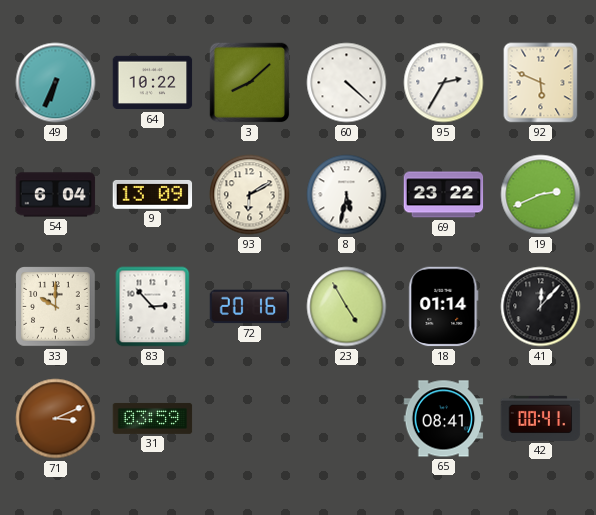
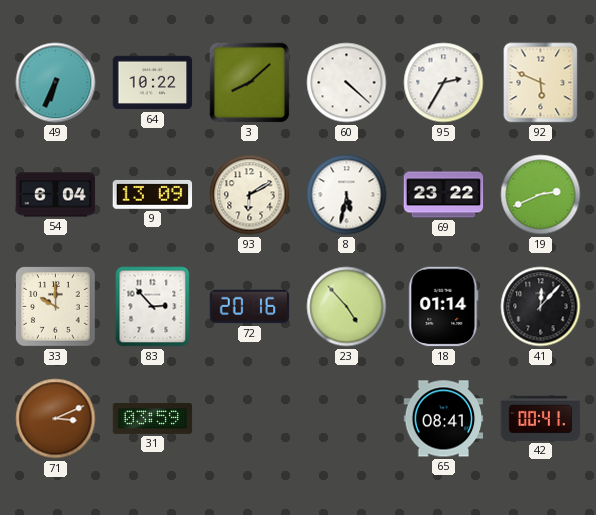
23: 4:55 -> 4:53 (347, 307)
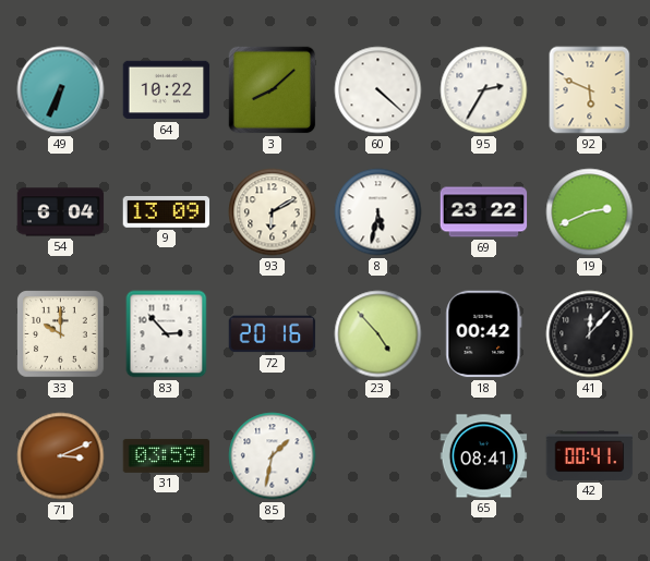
18: 01:14 -> 00:42 (484, 334)
85: none -> 1:32 (273, 456)
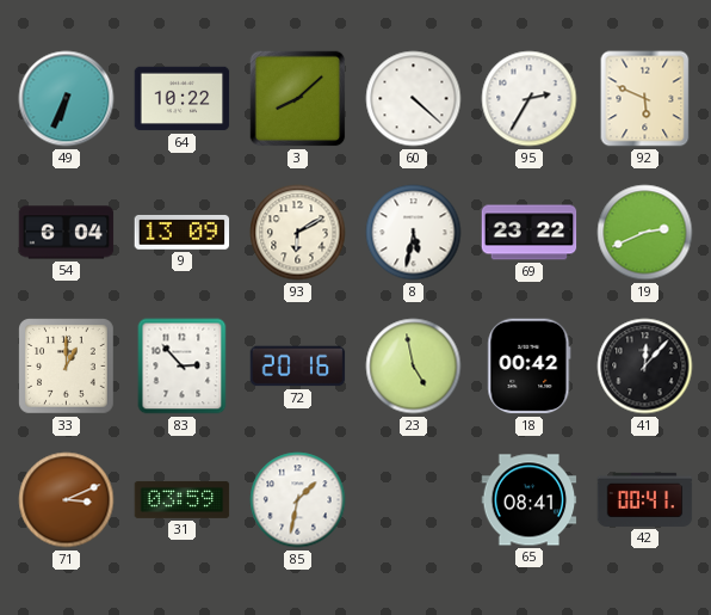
33: 10:00 -> 1:00 (67, 367)
23: 4:53 -> 4:58 (414, 367)
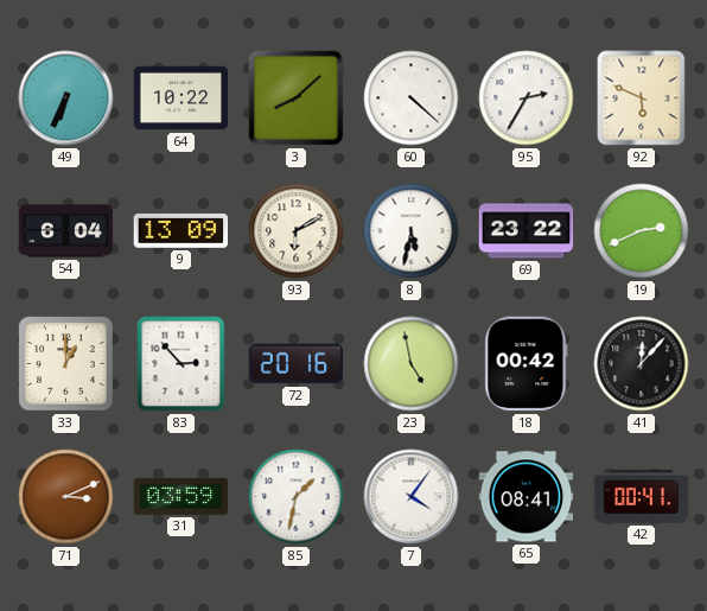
7: none -> 4:06 (412, 497)
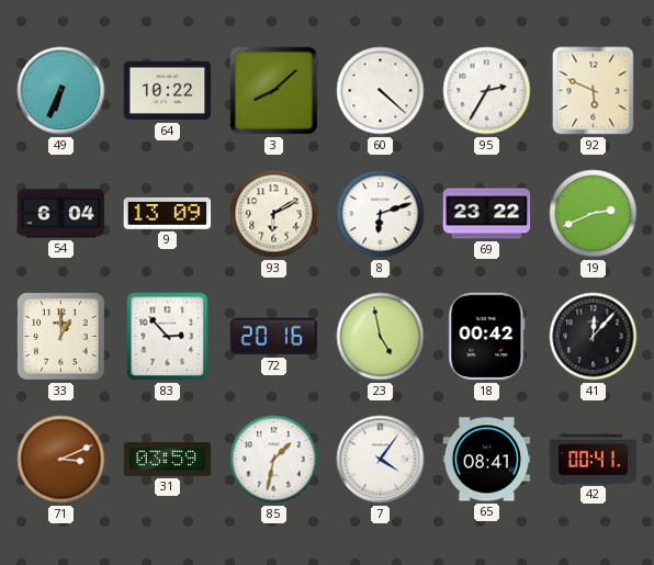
8: 5:32 -> 6:12 (381, 214)
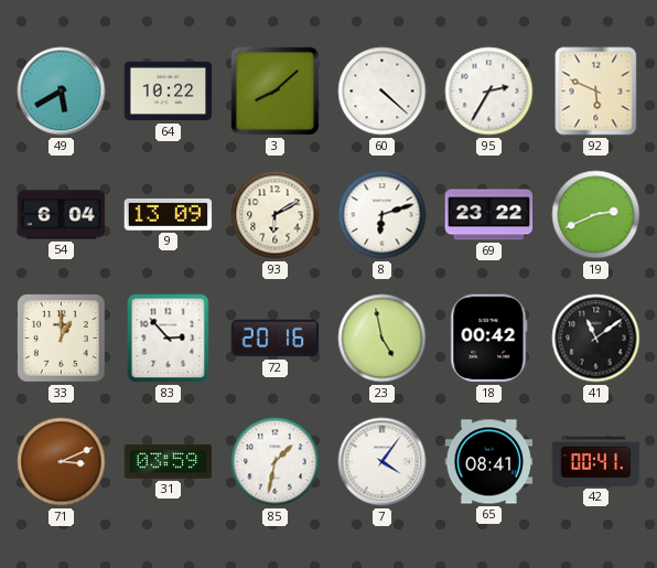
49: 6:34 -> 5:40 (62, 92)
41: 12:07 -> 11:09 (596, 339)
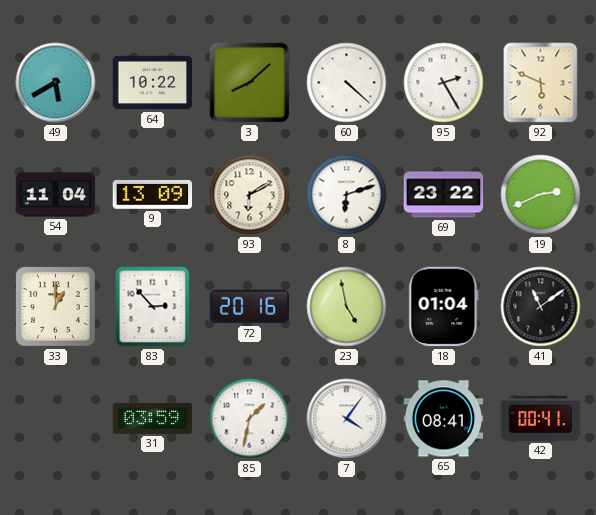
95: 2:35 -> 2:25 (444, 83)
54: 6:04 -> 11:04 (56, 195)
18: 00:42 -> 01:04 (444, 307)
71: 3:11 -> none (62, 462)
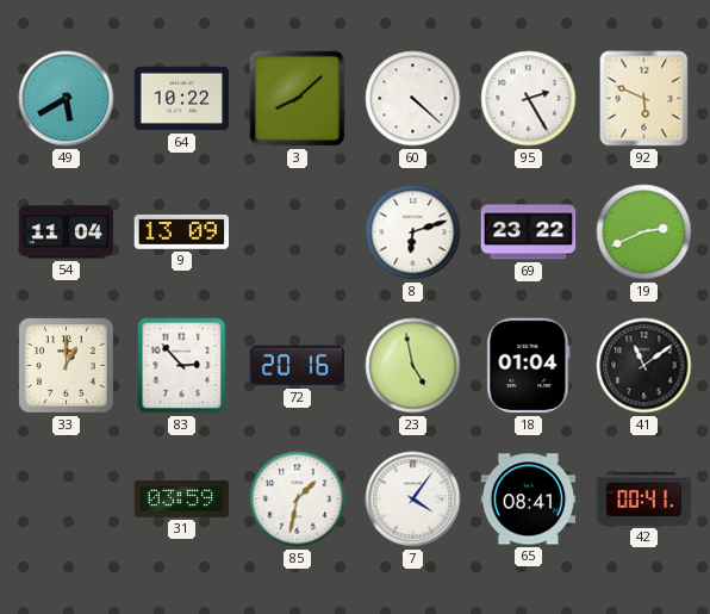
93: 6:10 -> none (250, 195)
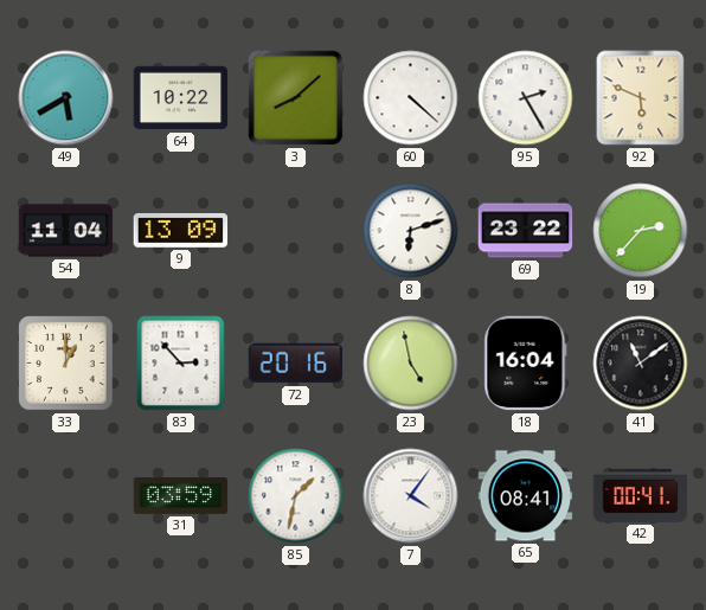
19: 2:41 -> 2:37 (641, 231)
18: 01:04 -> 16:04 (526, 364)
